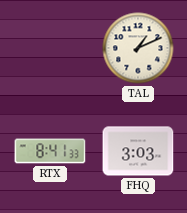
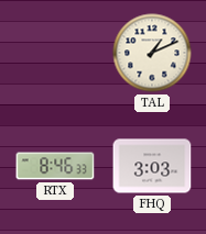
RTX: 8:41 -> 8:46 (55, 166)
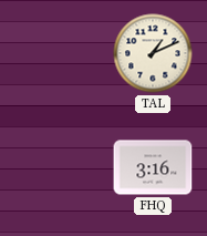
RTX: 8:46 -> none (55, 166)
FHQ: 3:03 -> 3:16 (153, 167)
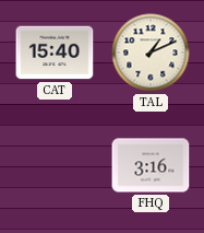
CAT: none -> 15:40 (55, 53)
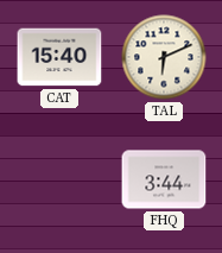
TAL: 1:11 -> 6:11 (164, 57)
FHQ: 3:16 -> 3:44 (164, 179)
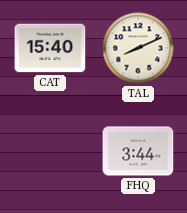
TAL: 6:11 -> 8:11 (138, 48)
